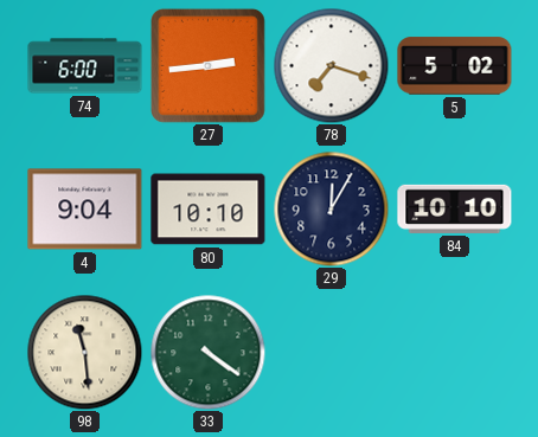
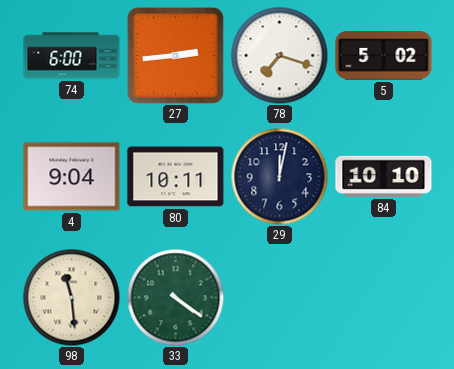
80: 10:10 -> 10:11 (176, 177)
29: 12:05 -> 12:02 (279, 176)
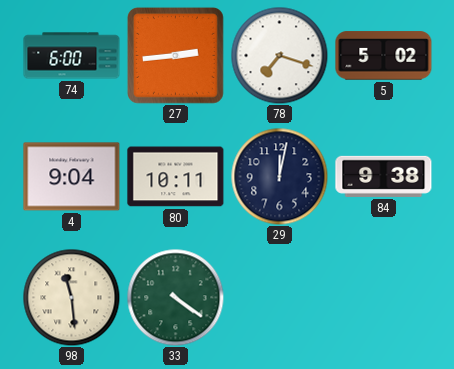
84: 10:10 -> 9:38 (384, 176)
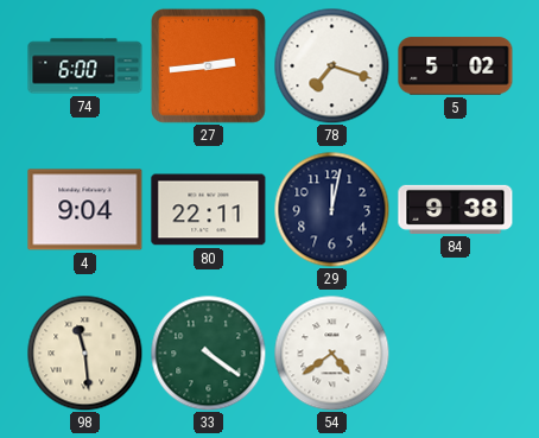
80: 10:11 -> 22:11 (209, 210)
54: none -> 4:39 (331, 353)
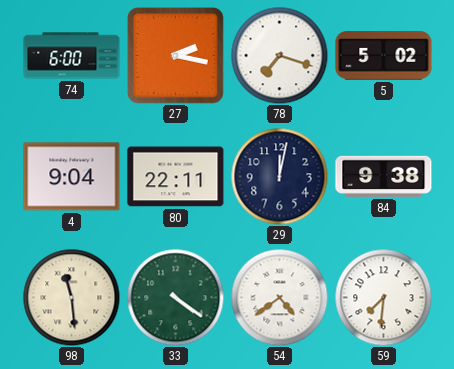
27: 2:44 -> 2:17 (175, 55)
59: none -> 7:31 (383, 297)
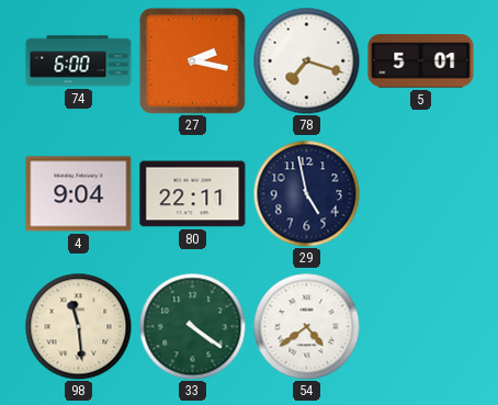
5: 5:02 -> 5:01 (421, 61)
29: 12:02 -> 4:58 (306, 193)
84: 9:38 -> none (384, 176)
59: 7:31 -> none (383, 297)
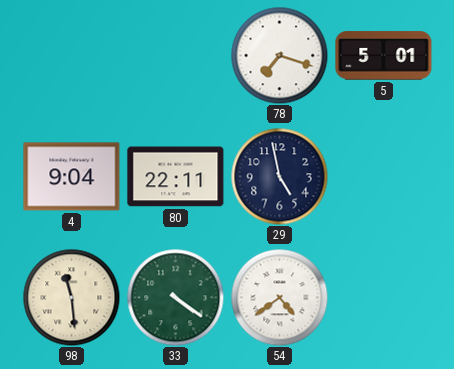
74: 6:00 -> none (79, 61)
27: 2:17 -> none (192, 60)
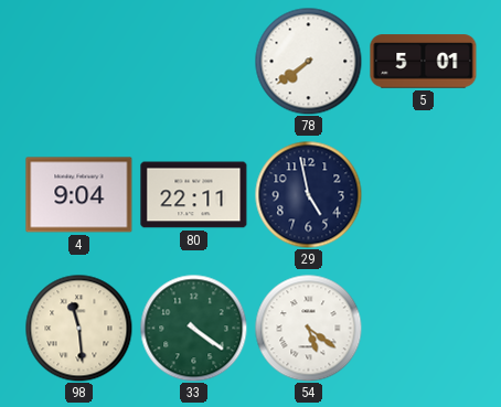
78: 7:18 -> 7:39 (308, 61)
54: 4:39 -> 5:21 (308, 328)
